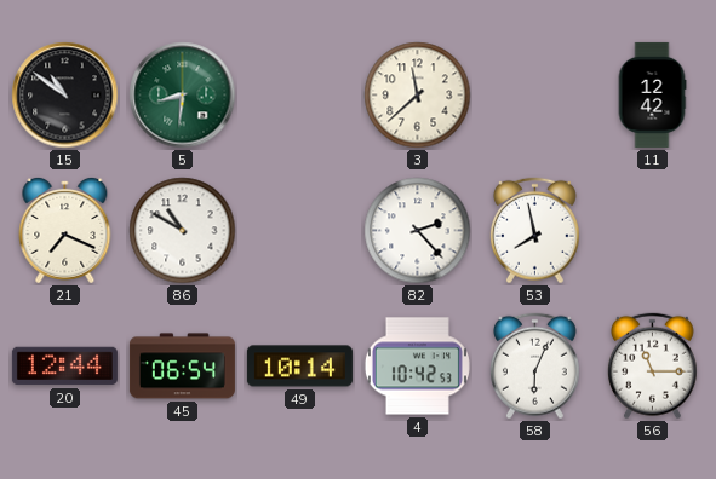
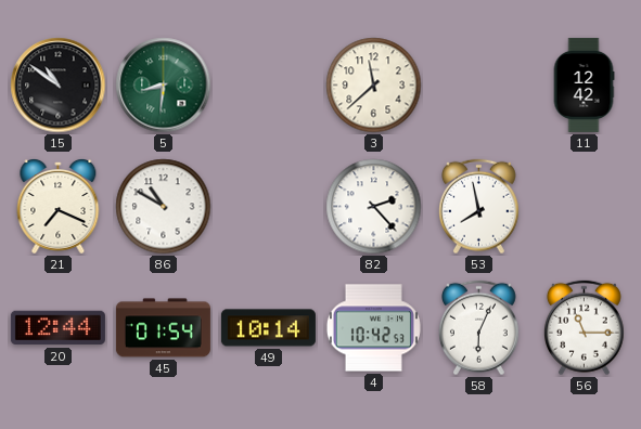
45: 06:54 -> 01:54 (163, 328)
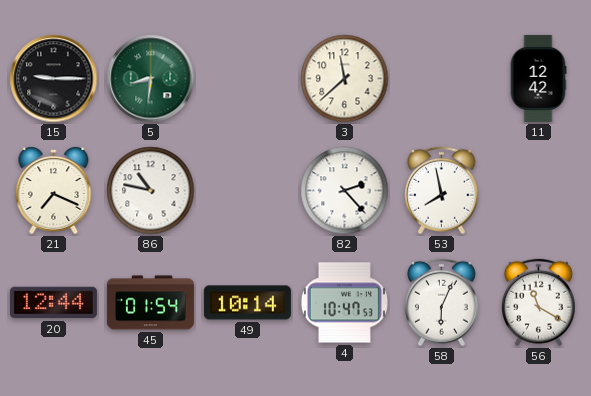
15: 10:51 -> 9:15 (54, 79)
86: 10:50 -> 10:47 (151, 191)
4: 10:42 -> 10:47 (344, 303)
56: 11:15 -> 11:20 (538, 303)
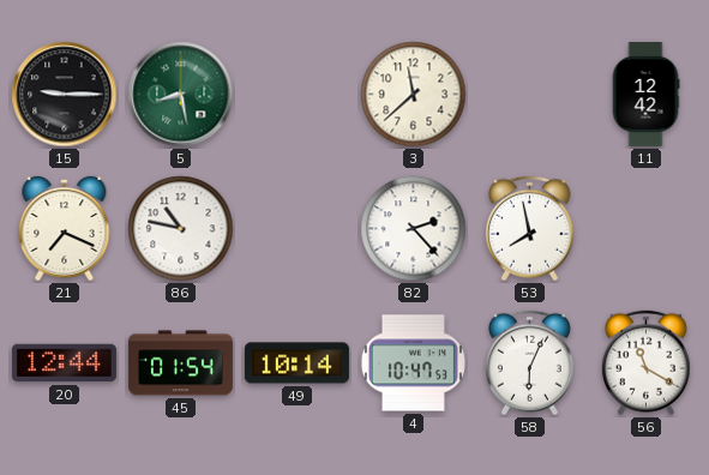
5: 8:31 -> 8:28 (181, 95)
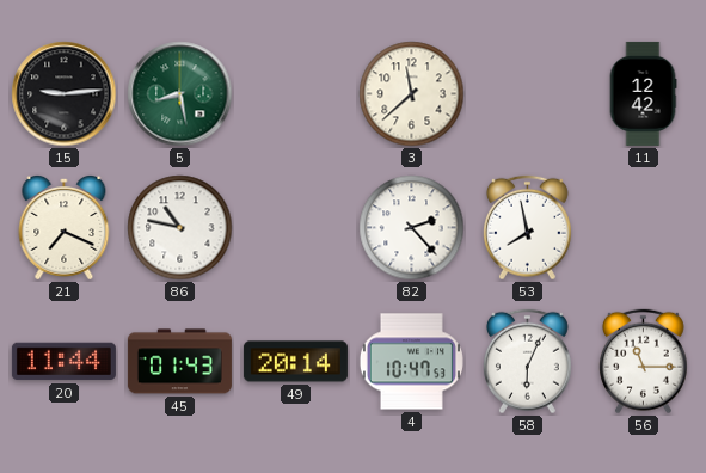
15: 9:15 -> 9:14 (65, 94)
20: 12:44 -> 11:44 (63, 362)
45: 01:54 -> 01:43 (179, 362)
49: 10:14 -> 20:14 (295, 362)
56: 11:20 -> 11:15 (643, 362)
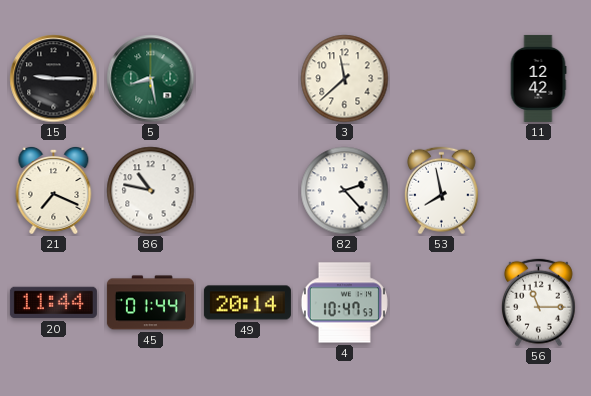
15: 9:14 -> 9:15 (54, 79)
45: 01:43 -> 01:44 (150, 303)
58: 6:04 -> none (527, 362)
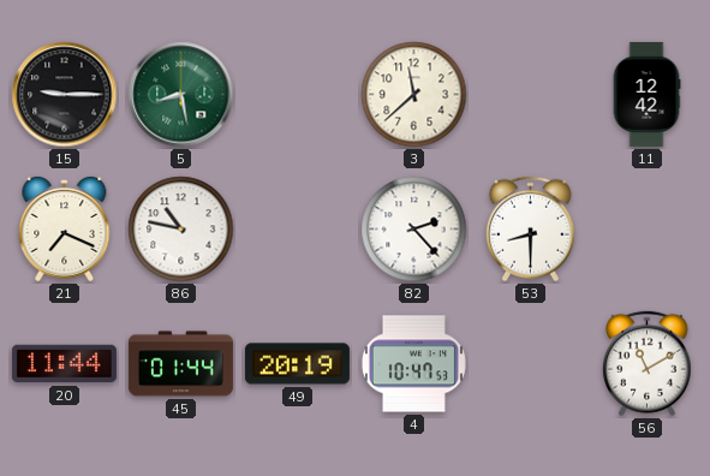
53: 7:58 -> 8:30 (530, 230)
49: 20:14 -> 20:19 (297, 364)
56: 11:15 -> 11:10 (646, 364)
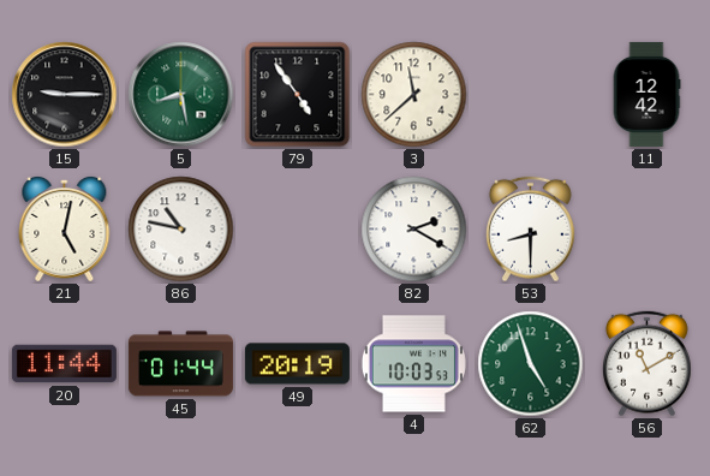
79: none -> 4:54 (298, 95)
21: 7:19 -> 5:02 (65, 228)
82: 2:23 -> 2:20 (414, 230)
4: 10:47 -> 10:03 (413, 364)
62: none -> 4:57 (531, 364)
